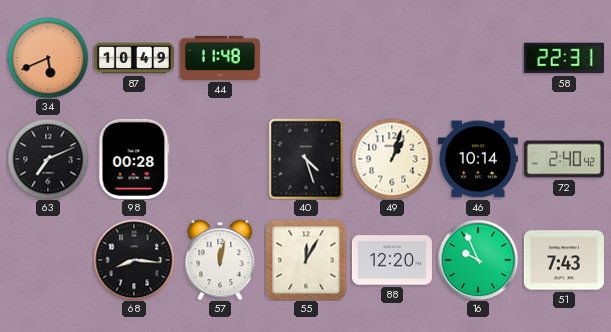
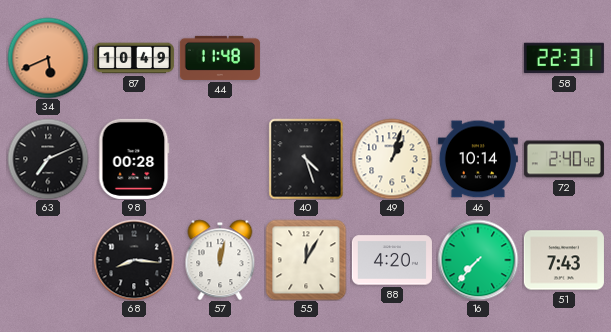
88: 12:20 -> 4:20 (392, 260)
16: 9:56 -> 7:37 (478, 260)
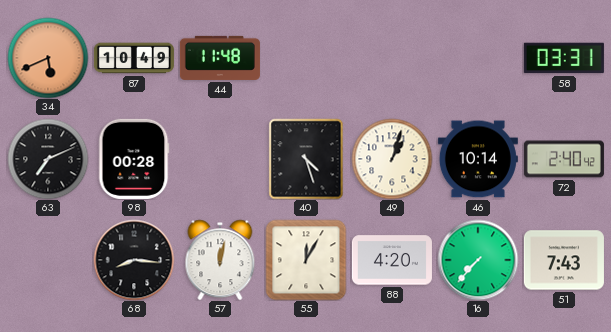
58: 22:31 -> 03:31 (564, 58)
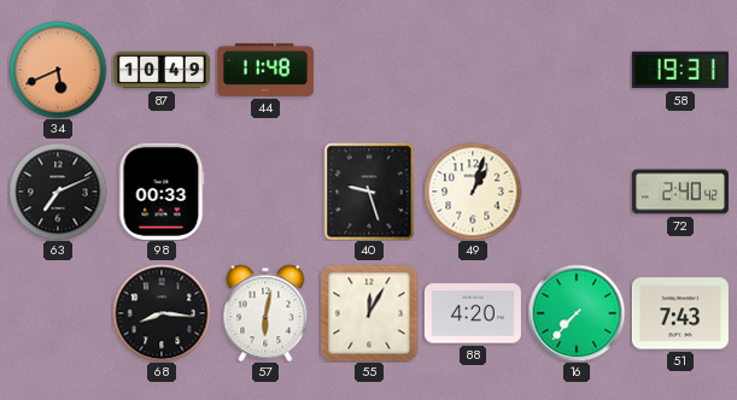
58: 03:31 -> 19:31 (680, 70)
98: 00:28 -> 00:33 (162, 192)
40: 4:27 -> 9:27 (369, 192)
46: 10:14 -> none (478, 159)
57: 12:02 -> 6:02 (265, 313)
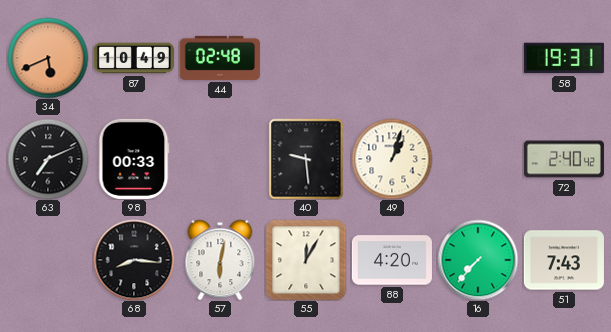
44: 11:48 -> 02:48 (220, 58)
40: 9:27 -> 9:29 (306, 159)
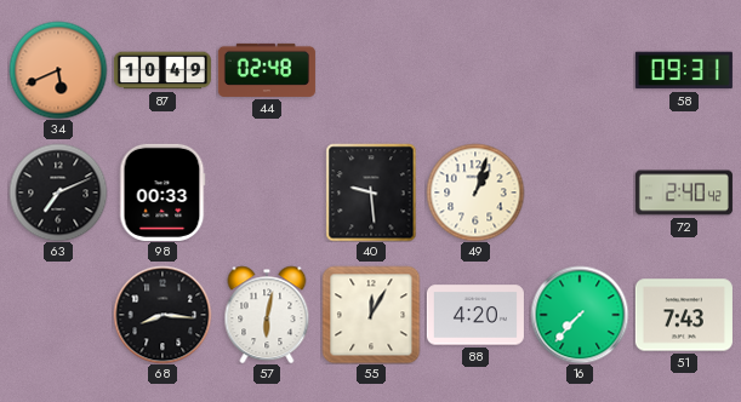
58: 19:31 -> 09:31 (684, 70)
